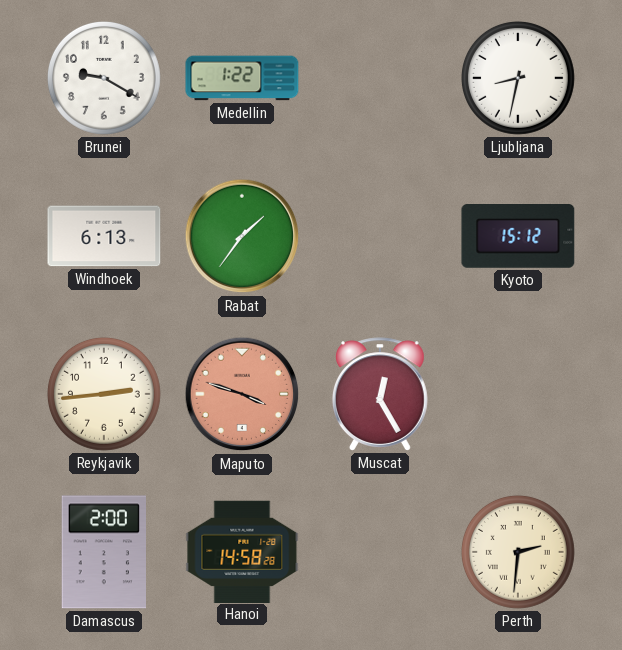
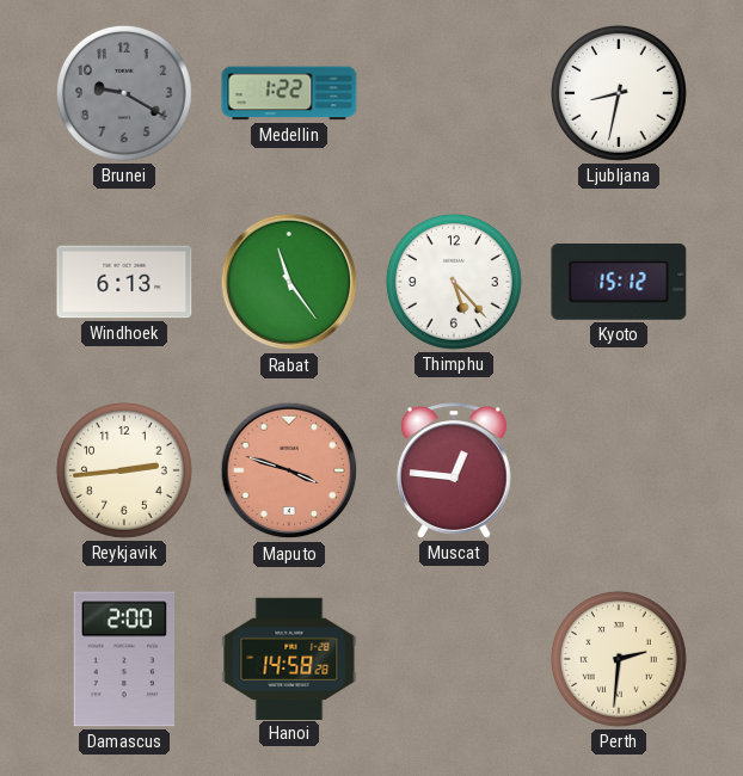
Brunei dial: white -> grey (124, 93)
Rabat: 1:36 -> 11:24 (289, 282)
Thimphu: none -> 5:23 (454, 282)
Muscat: 12:25 -> 12:46 (454, 470)
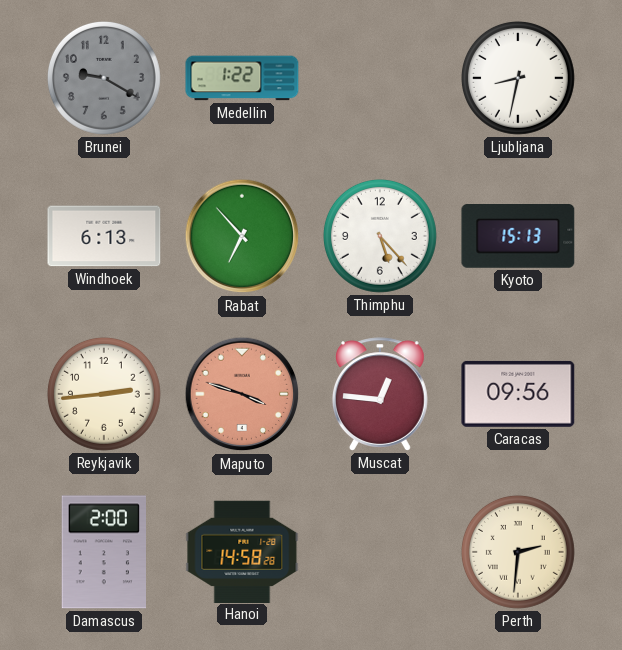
Rabat: 11:24 -> 6:53 (242, 236)
Kyoto: 15:12 -> 15:13 (518, 237)
Caracas: none -> 09:56 (518, 394)
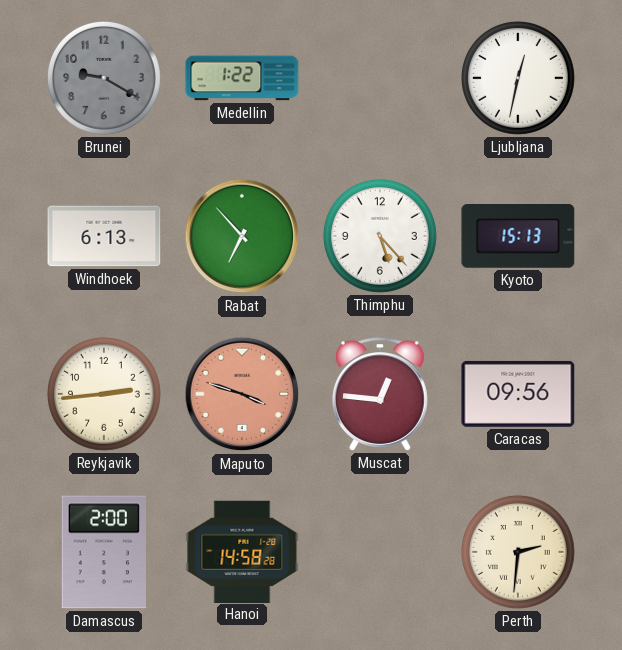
Ljubljana: 8:32 -> 12:32 (518, 78)
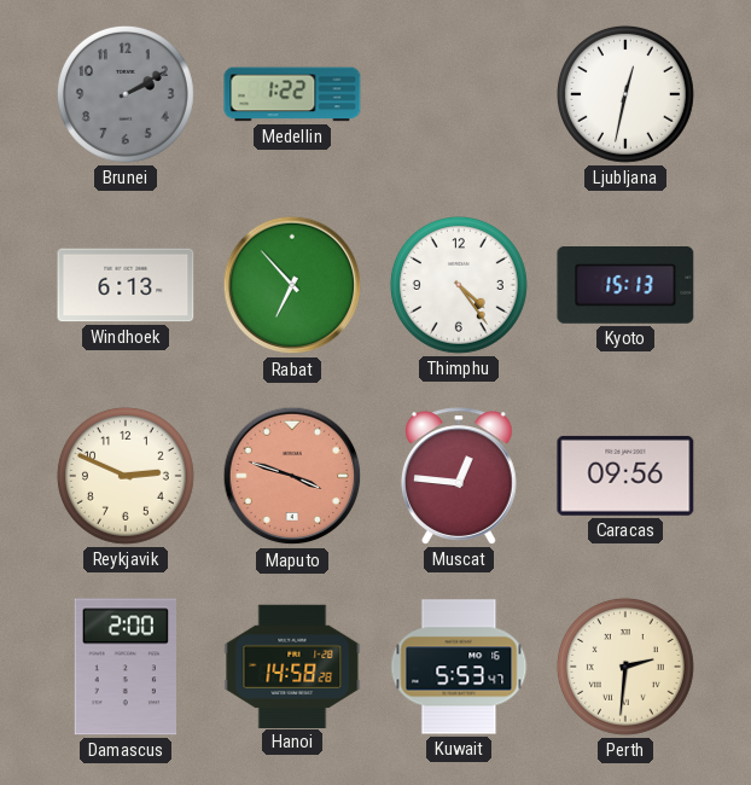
Brunei: 9:20 -> 2:10 (126, 94)
Thimphu: 5:23 -> 4:24 (459, 285)
Reykjavik: 2:44 -> 2:49 (126, 476)
Kuwait: none -> 5:53 (459, 667)
